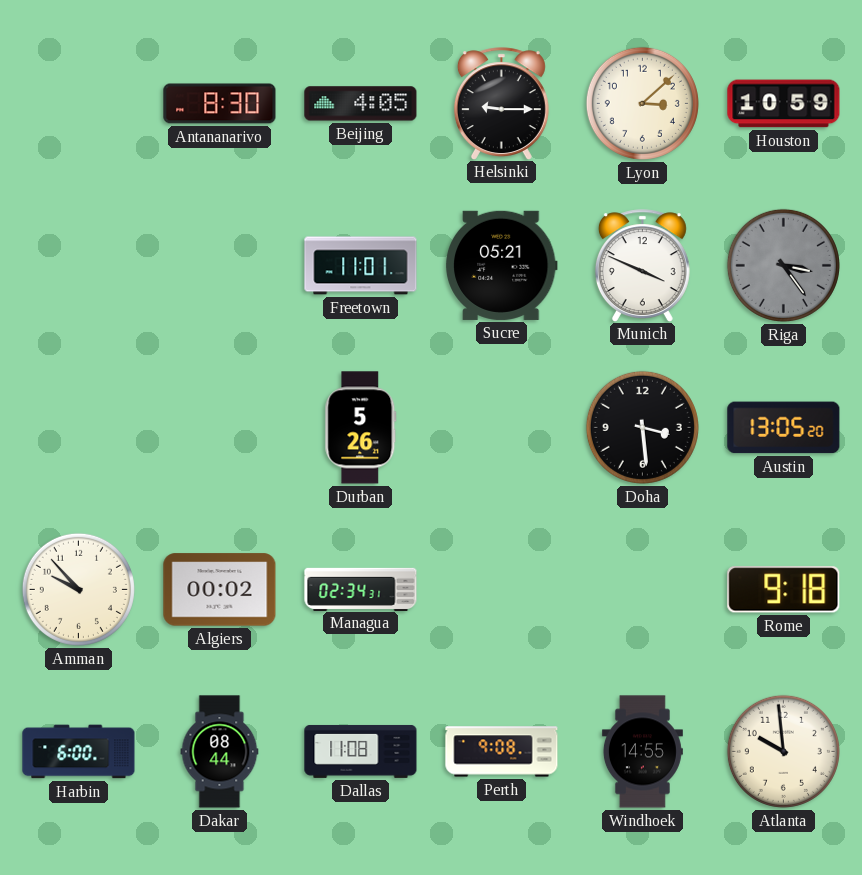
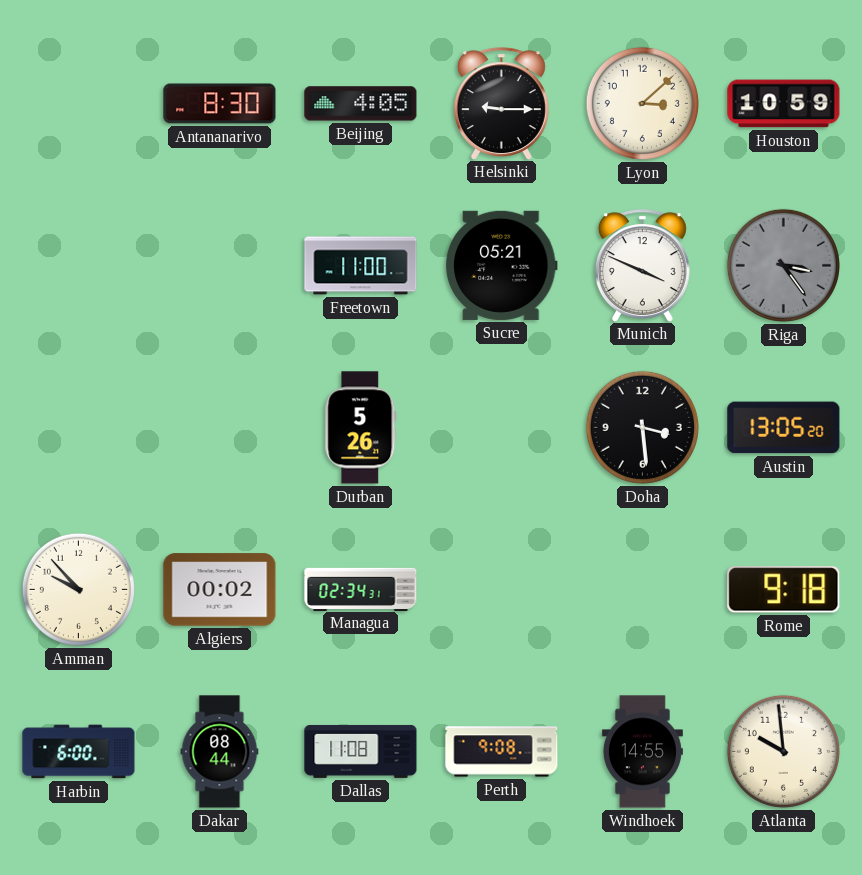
Freetown: 11:01 -> 11:00 (361, 266)
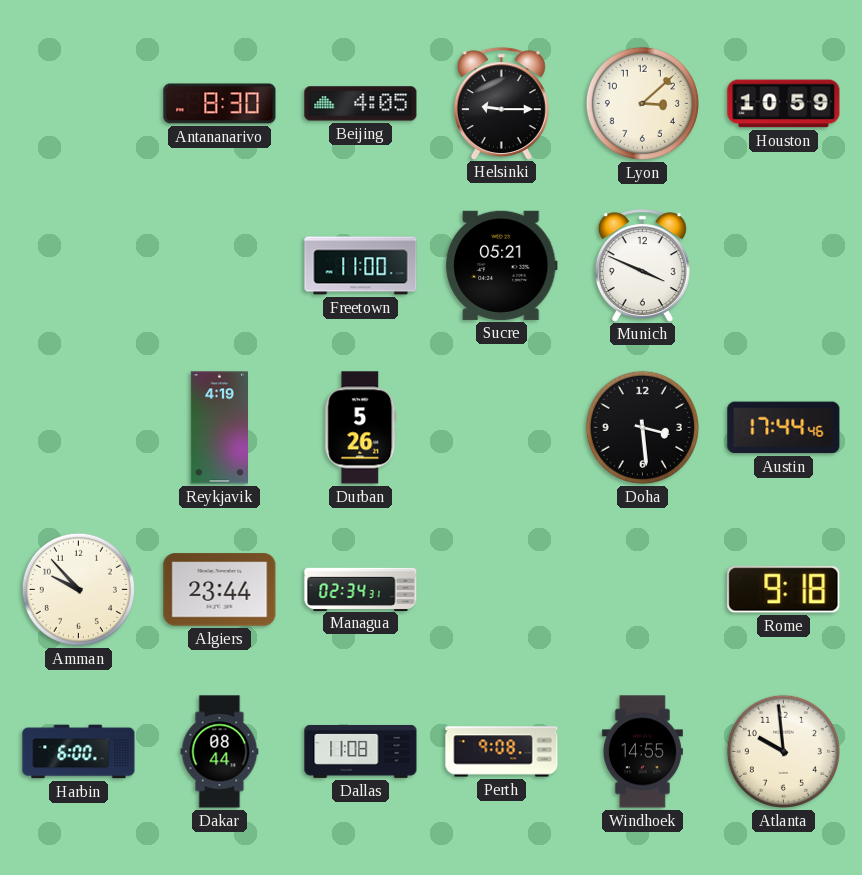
Riga: 3:24 -> none (783, 265)
Reykjavik: none -> 4:19 (219, 428)
Austin: 13:05 -> 17:44 (784, 428)
Algiers: 00:02 -> 23:44 (220, 590)
